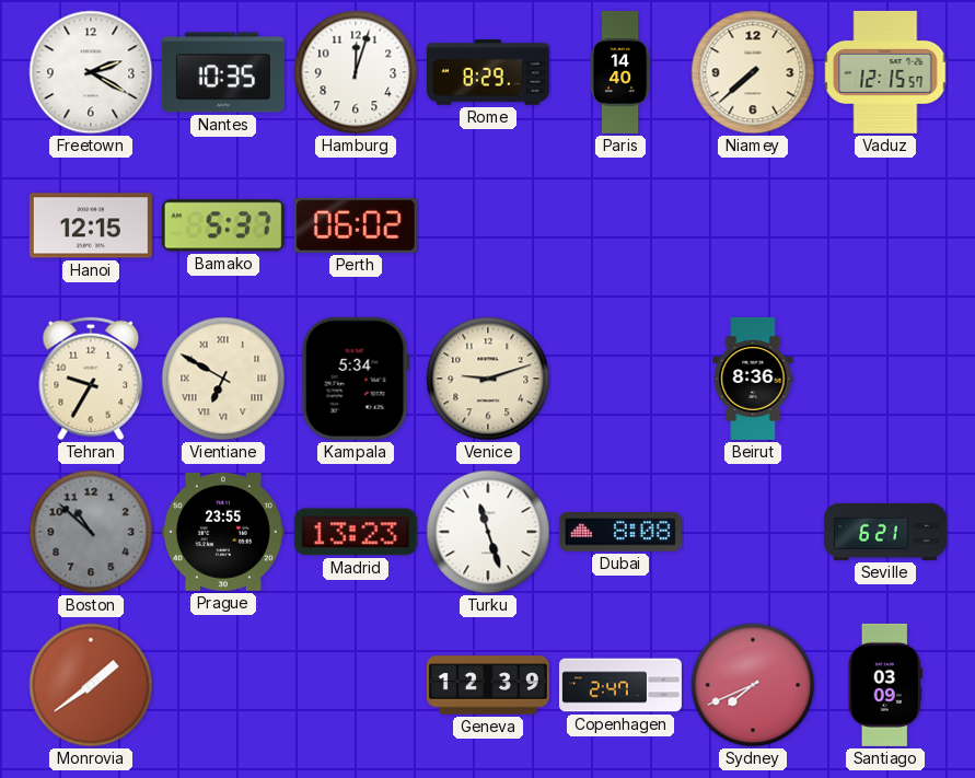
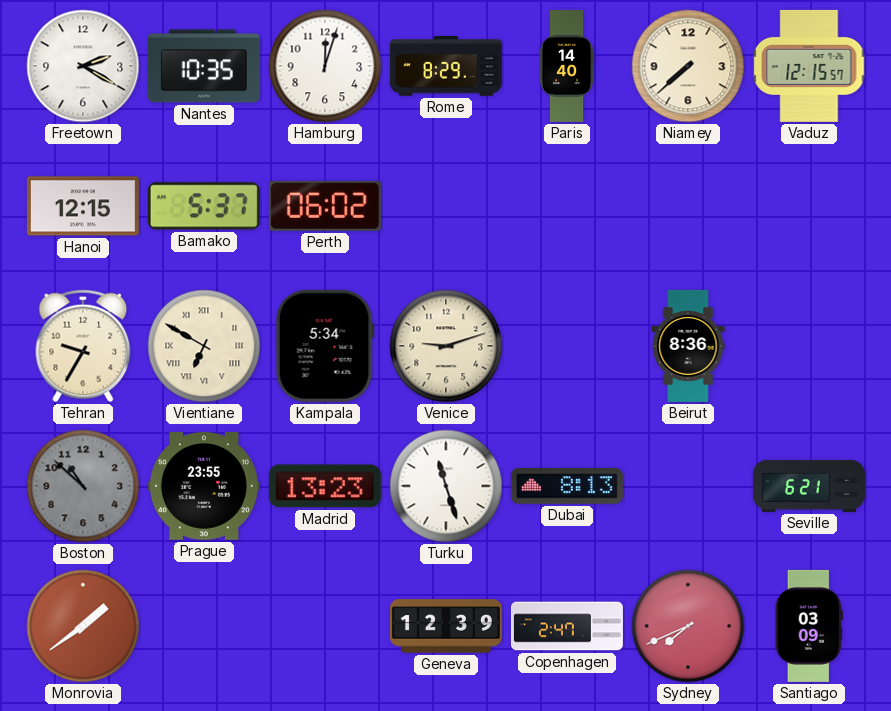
Dubai: 8:08 -> 8:13 (567, 487)
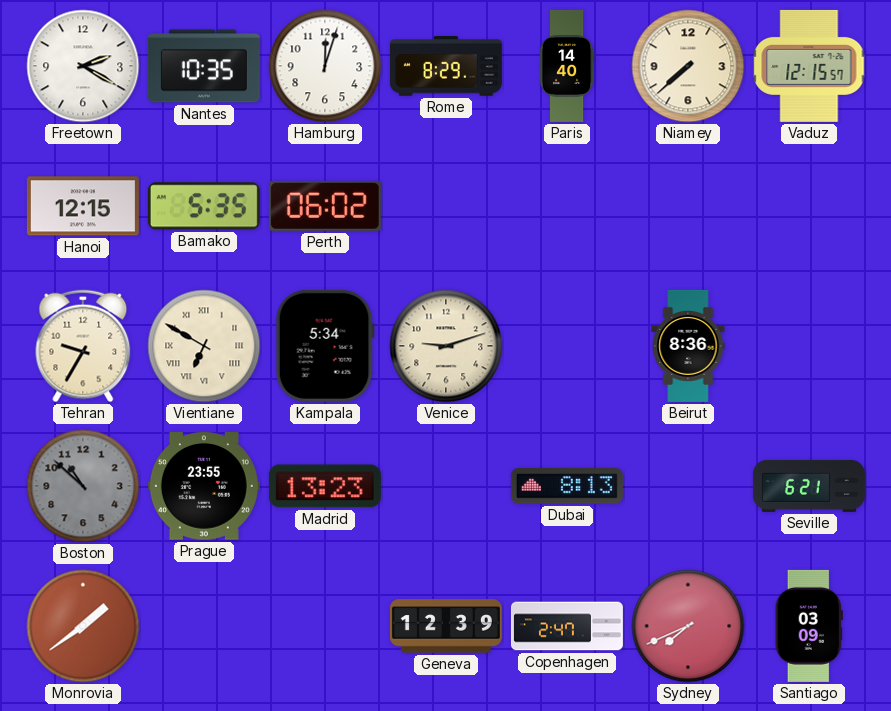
Bamako: 5:37 -> 5:35 (204, 206)
Turku: 11:27 -> none (446, 486)
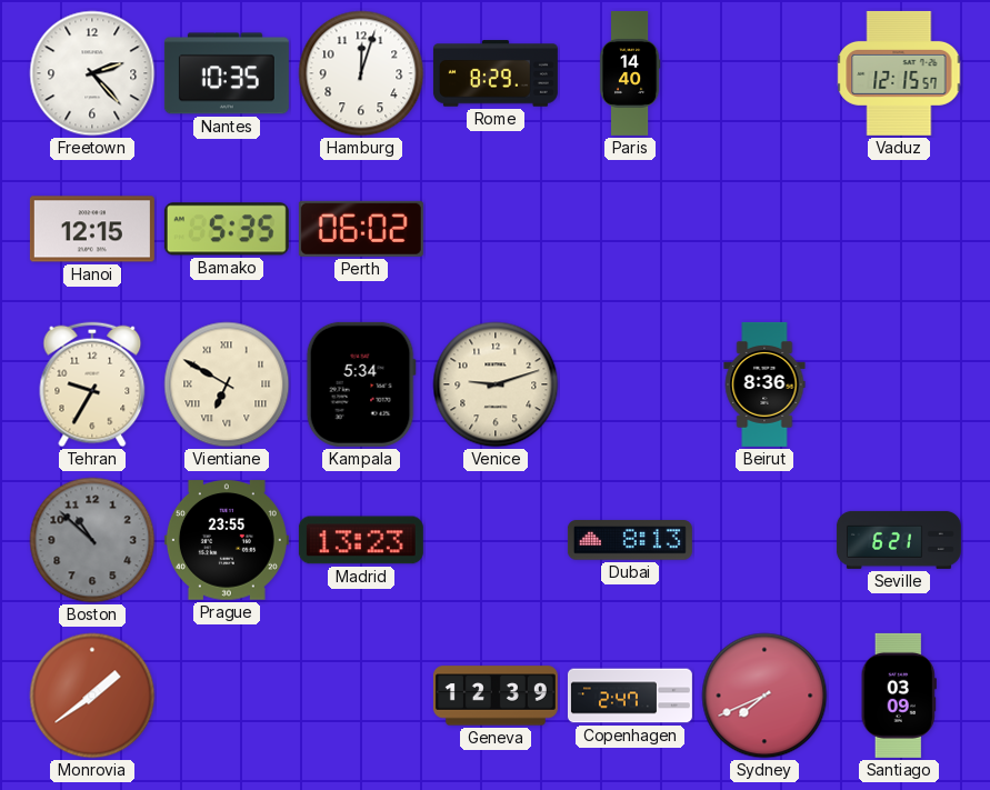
Freetown: 2:20 -> 2:23 (92, 73)
Niamey: 7:38 -> none (688, 66)
